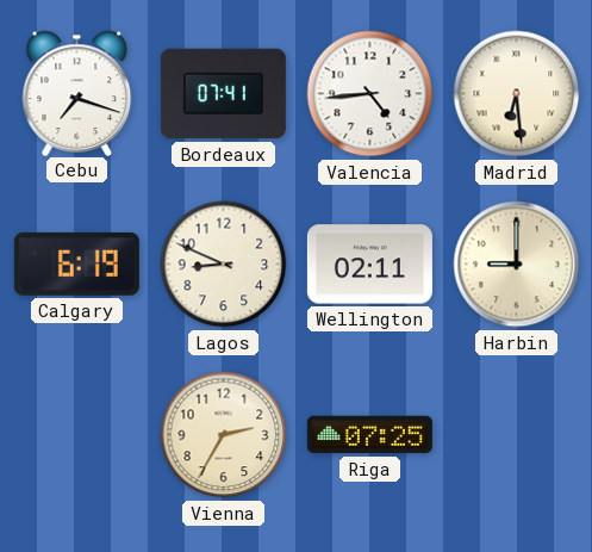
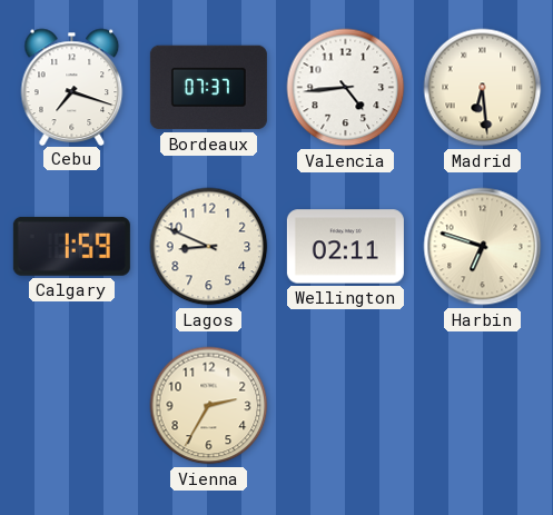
Bordeaux: 07:41 -> 07:37 (208, 88)
Calgary: 6:19 -> 1:59 (71, 246)
Harbin: 9:00 -> 6:48 (483, 247)
Riga: 07:25 -> none (369, 435)
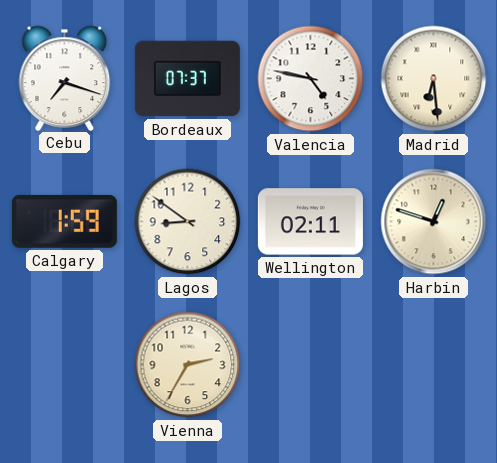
Valencia: 4:44 -> 4:47 (311, 79)
Lagos: 8:49 -> 8:51 (188, 222)
Harbin: 6:48 -> 12:48 (434, 222)
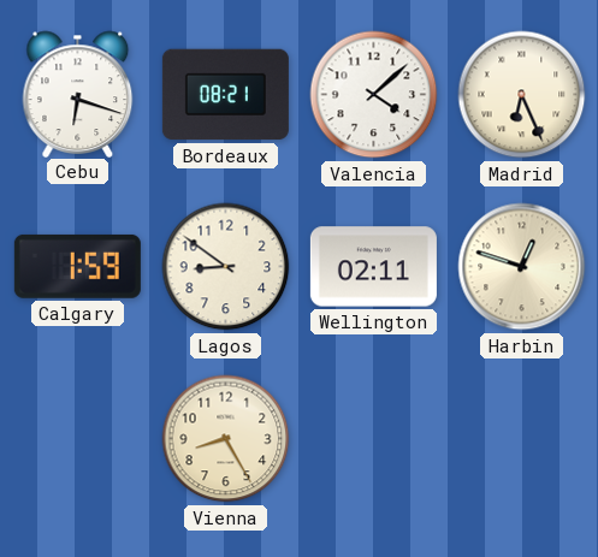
Cebu: 7:18 -> 6:18 (78, 94)
Bordeaux: 07:37 -> 08:21 (225, 95)
Valencia: 4:47 -> 4:08 (374, 95)
Madrid: 6:29 -> 6:26 (522, 95)
Vienna: 2:35 -> 8:25 (226, 439)
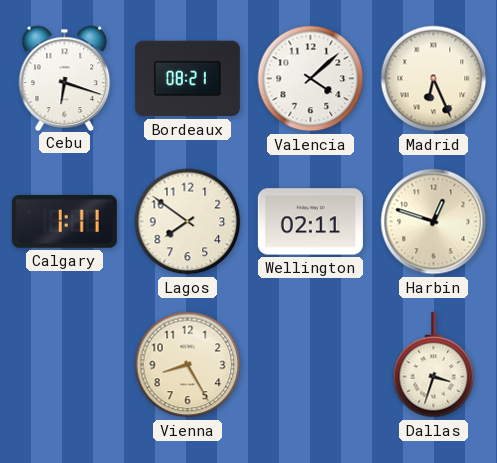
Calgary: 1:59 -> 1:11 (64, 221)
Lagos: 8:51 -> 7:51 (188, 222)
Dallas: none -> 3:33 (434, 365)
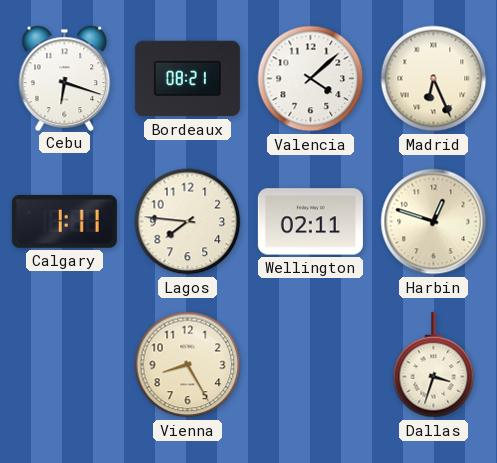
Lagos: 7:51 -> 7:46 (188, 222)
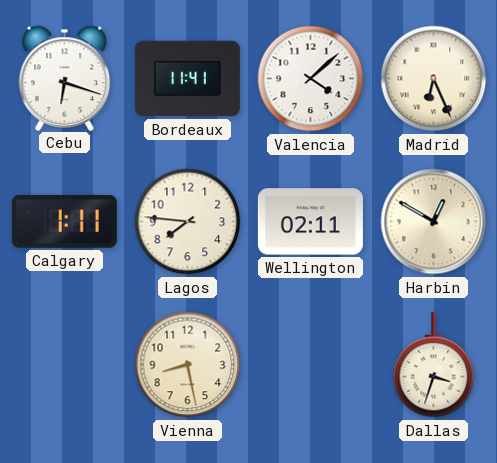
Bordeaux: 08:21 -> 11:41 (187, 79)
Harbin: 12:48 -> 12:50 (434, 222)
Vienna: 8:25 -> 8:28 (188, 365)
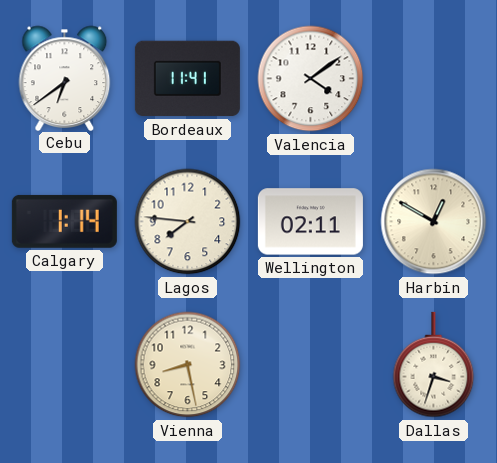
Cebu: 6:18 -> 6:39 (65, 78)
Valencia: 4:08 -> 4:09 (311, 79)
Madrid: 6:26 -> none (434, 79)
Calgary: 1:11 -> 1:14 (64, 221)
